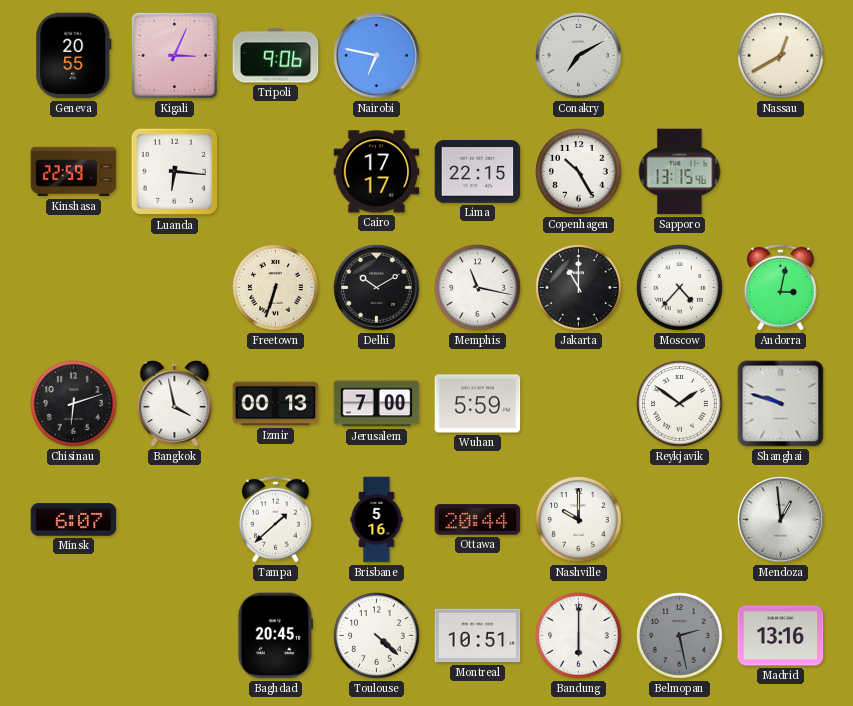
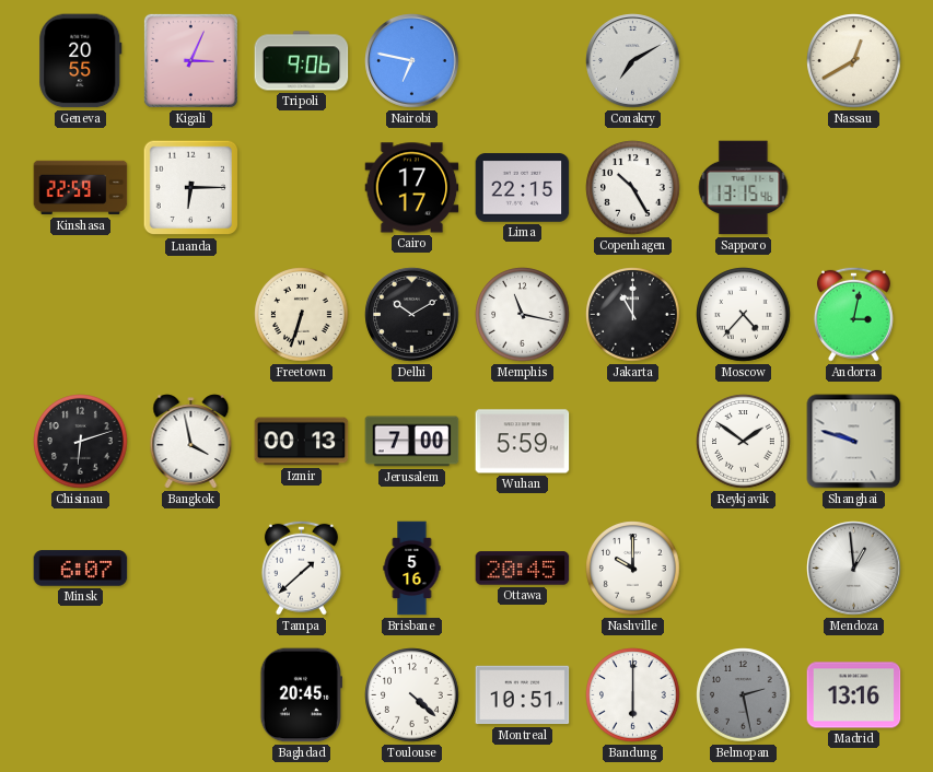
Luanda: 6:16 -> 6:15 (191, 188)
Ottawa: 20:44 -> 20:45 (523, 569)
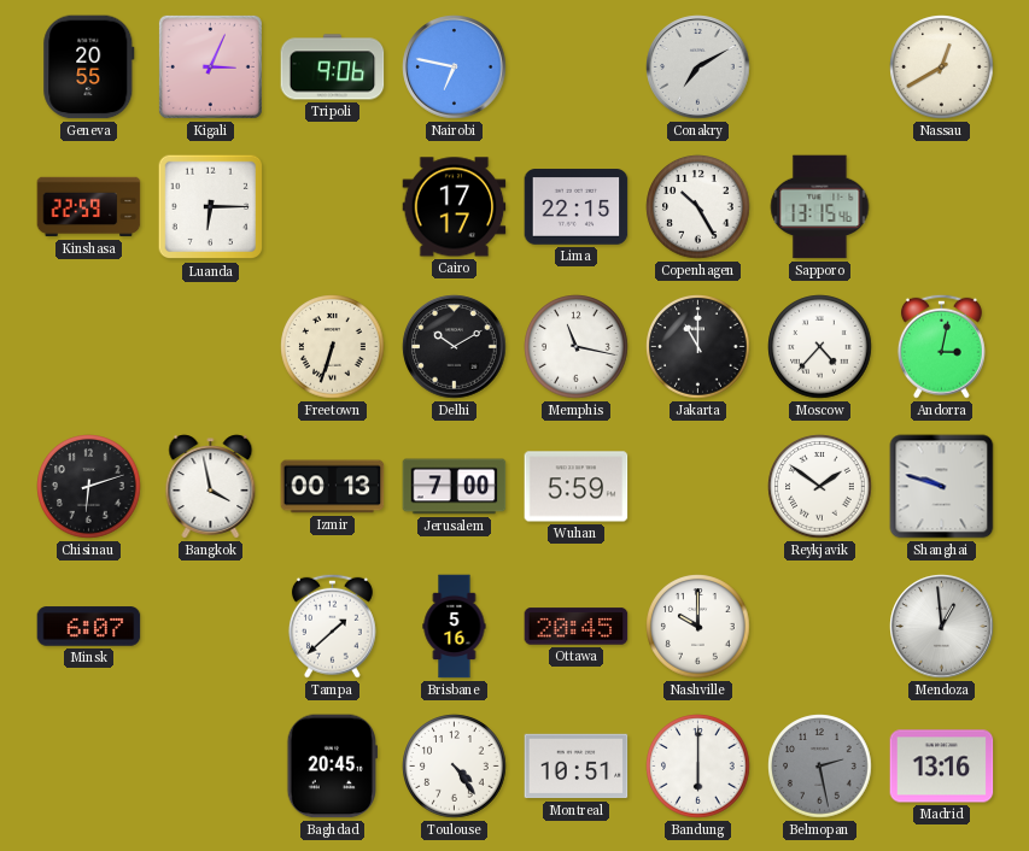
Toulouse: 4:22 -> 4:24 (455, 767)
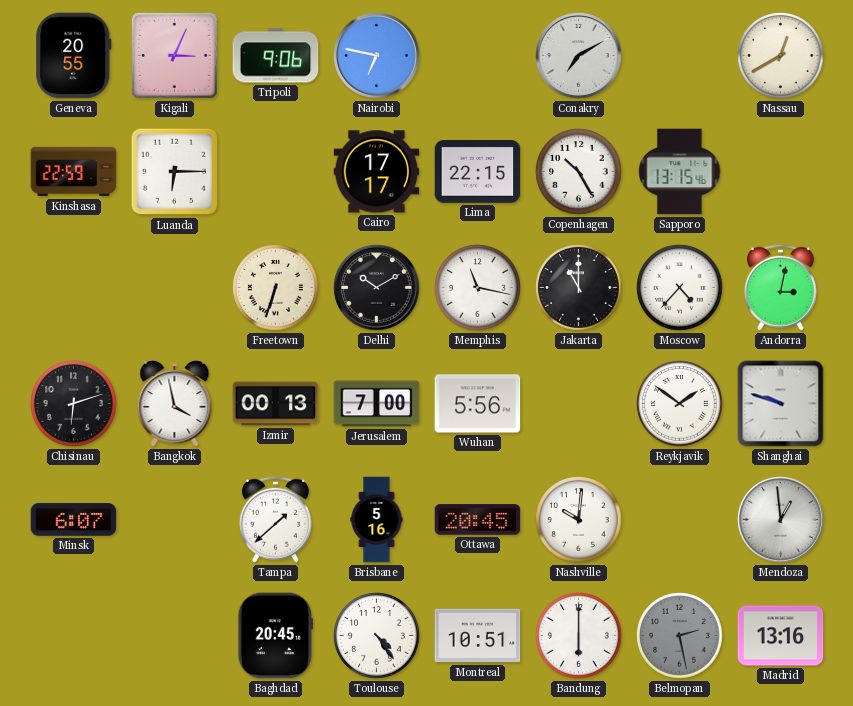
Wuhan: 5:59 -> 5:56 (478, 404)
Nashville: 10:00 -> 10:01 (579, 520)
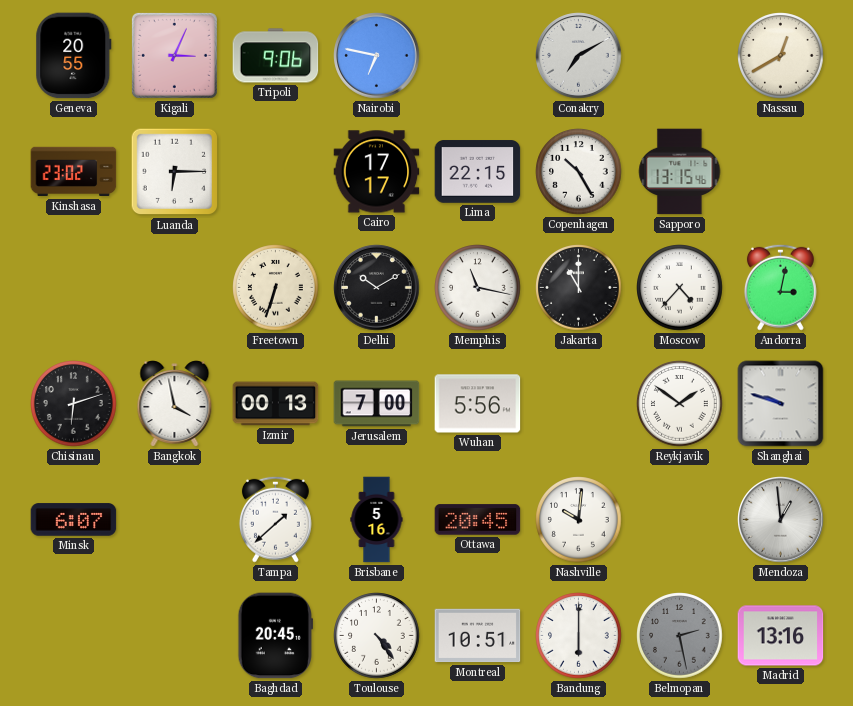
Kinshasa: 22:59 -> 23:02 (74, 172)
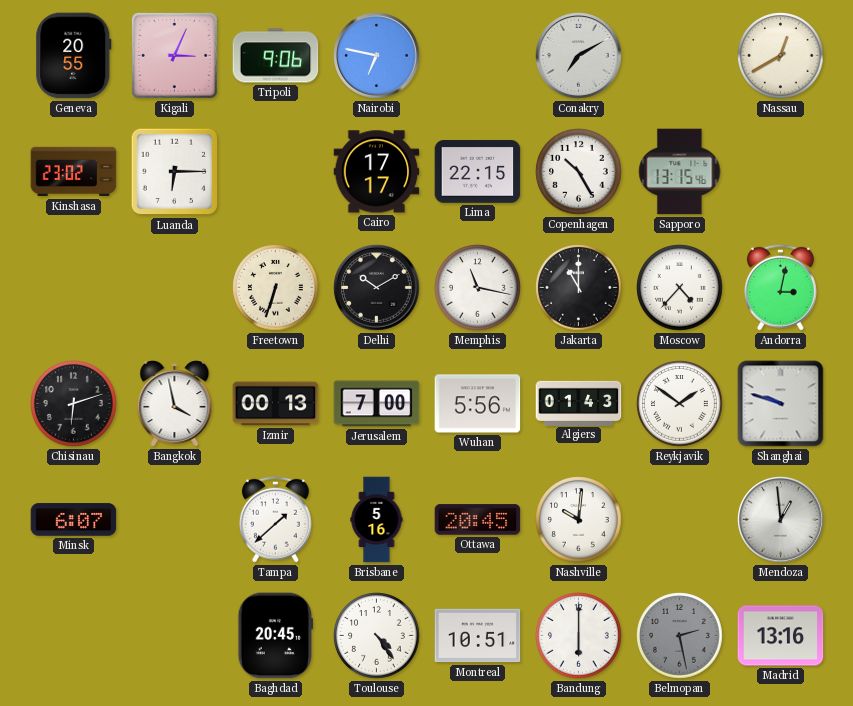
Algiers: none -> 01:43 (579, 403)
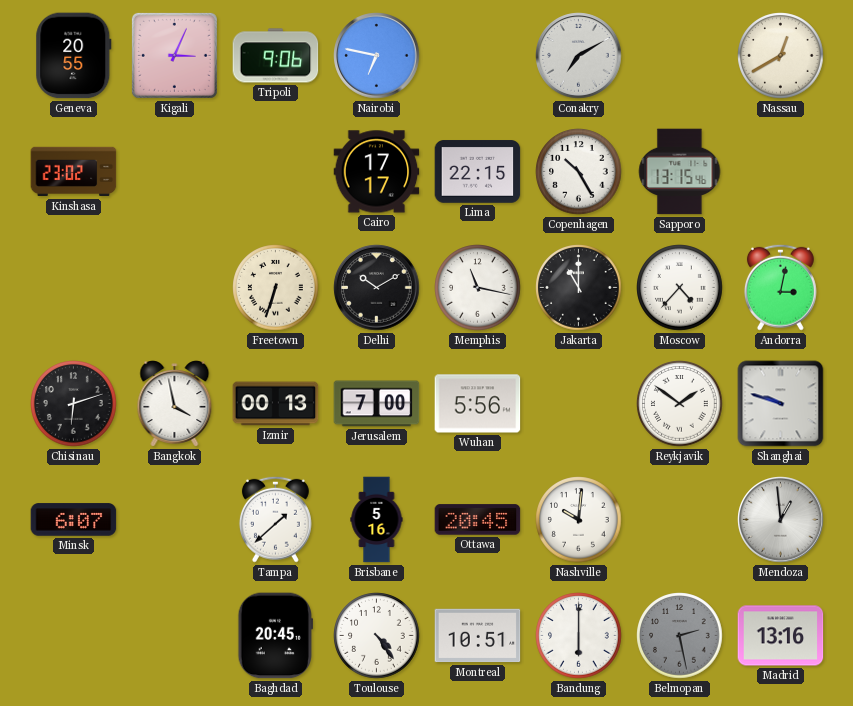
Luanda: 6:15 -> none (175, 172)
Algiers: 01:43 -> none (579, 403)
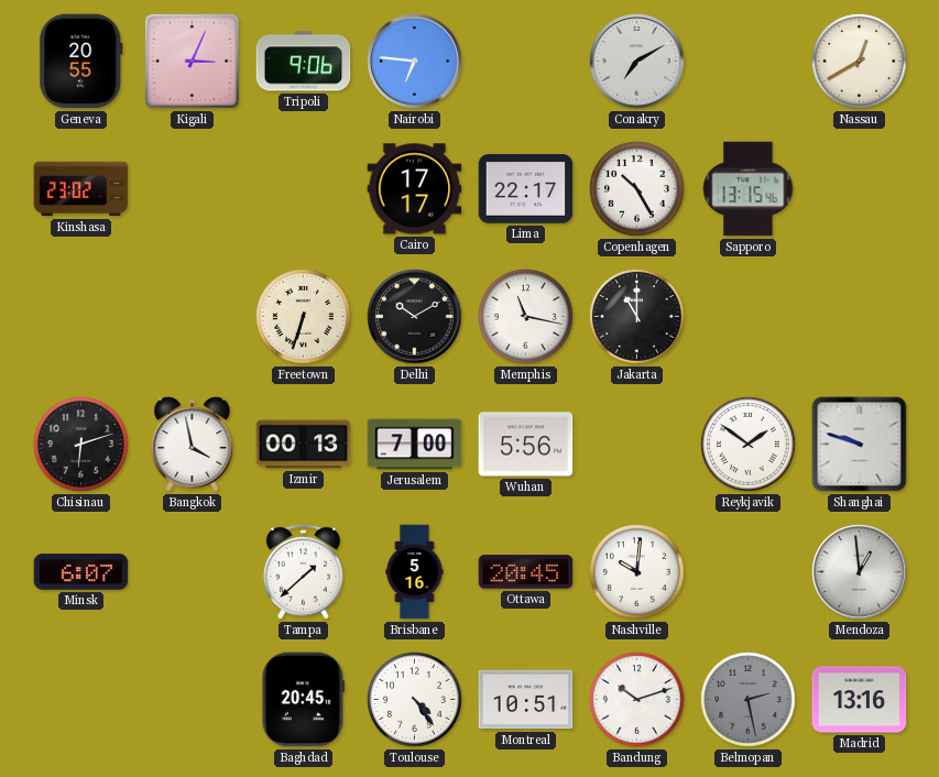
Nairobi: 6:47 -> 6:46 (415, 62)
Lima: 22:15 -> 22:17 (526, 189)
Moscow: 4:37 -> none (680, 288)
Andorra: 3:02 -> none (780, 287)
Bandung: 6:00 -> 10:12 (637, 700)
